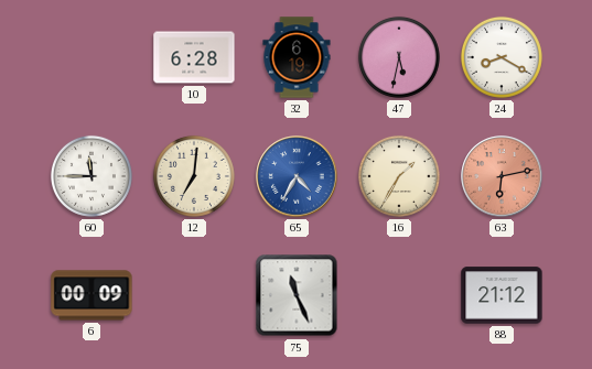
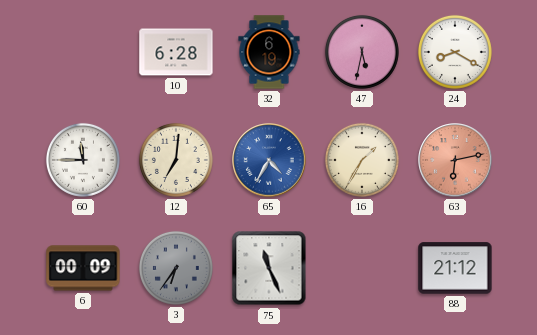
3: none -> 6:36 (176, 268)
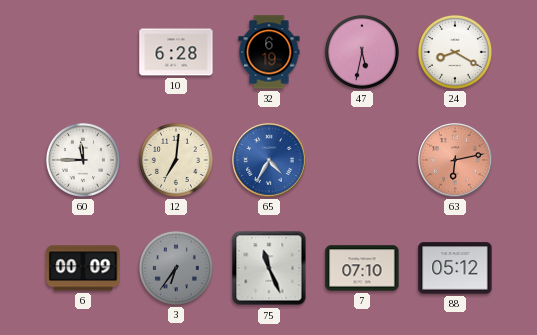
16: 1:35 -> none (362, 160)
7: none -> 07:10 (362, 268)
88: 21:12 -> 05:12 (455, 268)
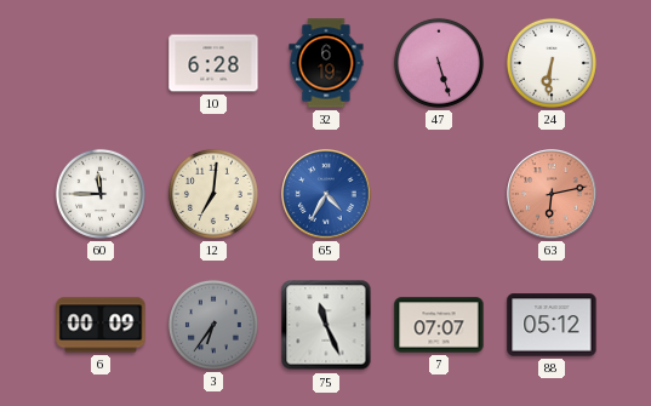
47: 5:32 -> 5:27 (439, 63)
24: 8:20 -> 6:31 (552, 63)
7: 07:10 -> 07:07 (439, 325)
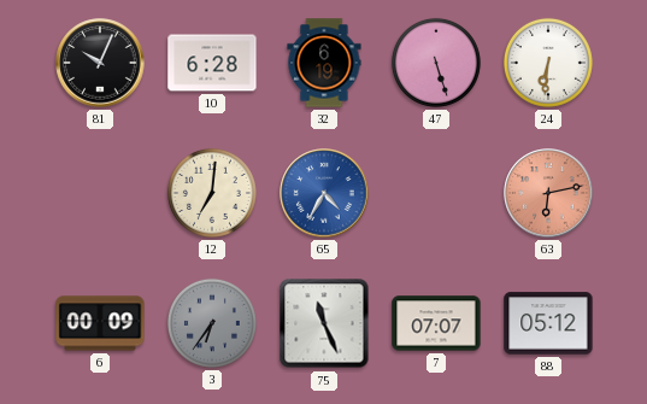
81: none -> 10:04 (100, 63)
60: 11:45 -> none (101, 194)
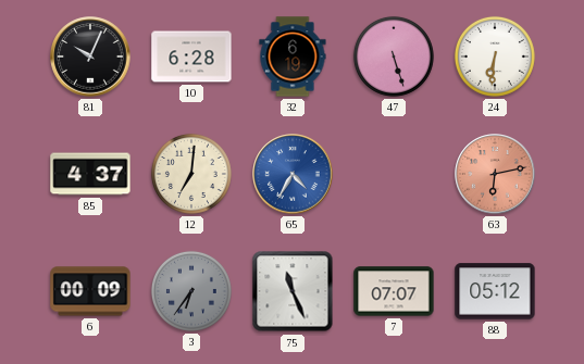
85: none -> 4:37 (90, 174)
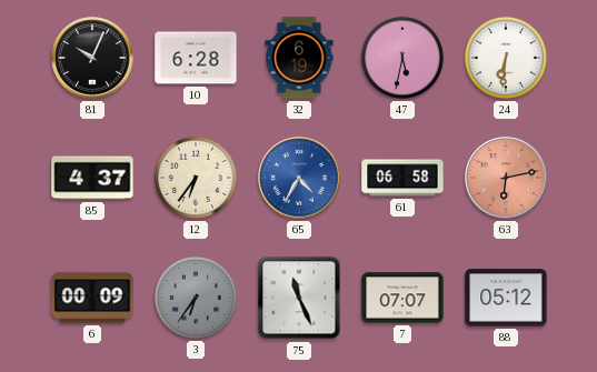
47: 5:27 -> 5:32 (402, 58)
12: 7:01 -> 6:36 (196, 178)
61: none -> 06:58 (402, 178)
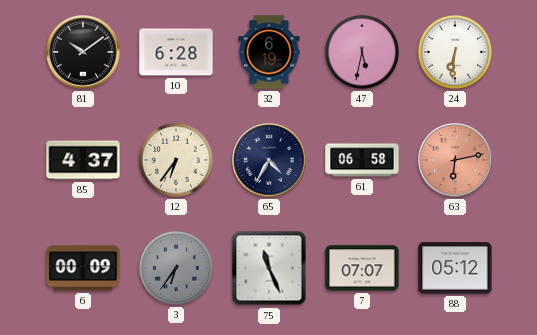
81: 10:04 -> 10:09 (83, 52)
65 dial: blue -> navy (269, 160)
